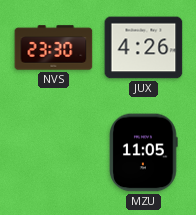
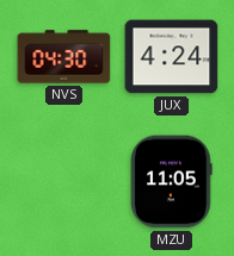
NVS: 23:30 -> 04:30 (64, 57)
JUX: 4:26 -> 4:24 (172, 57)
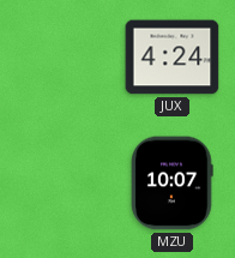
NVS: 04:30 -> none (64, 57)
MZU: 11:05 -> 10:07 (173, 184)
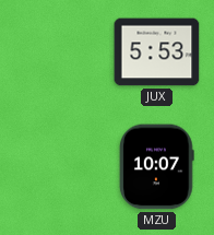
JUX: 4:24 -> 5:53 (157, 52)
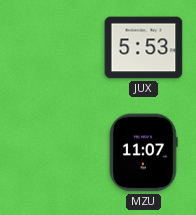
MZU: 10:07 -> 11:07 (144, 153)
